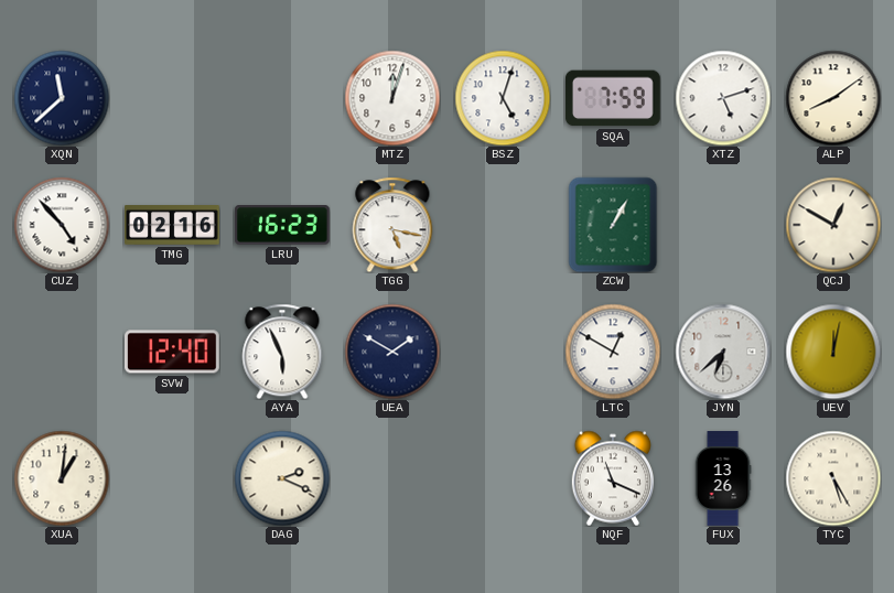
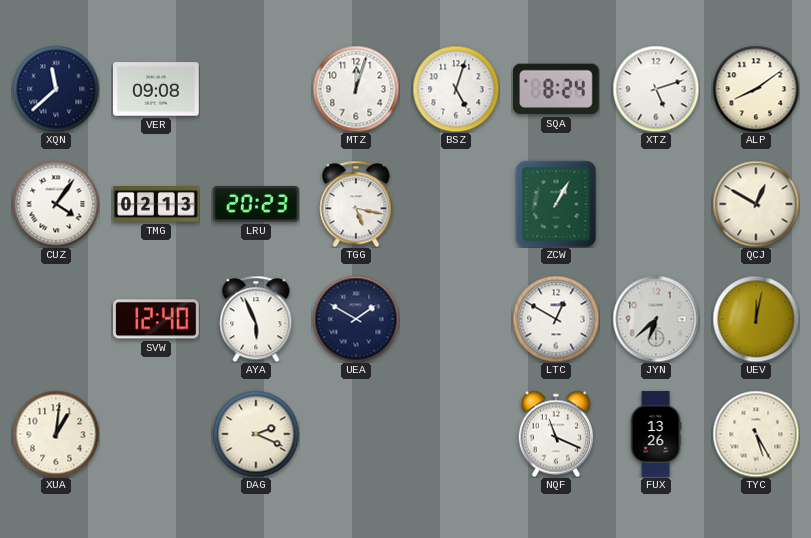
VER: none -> 09:08 (157, 89)
SQA: 7:59 -> 8:24 (557, 89)
CUZ: 4:53 -> 4:06 (56, 204)
TMG: 02:16 -> 02:13 (156, 205)
LRU: 16:23 -> 20:23 (256, 205)
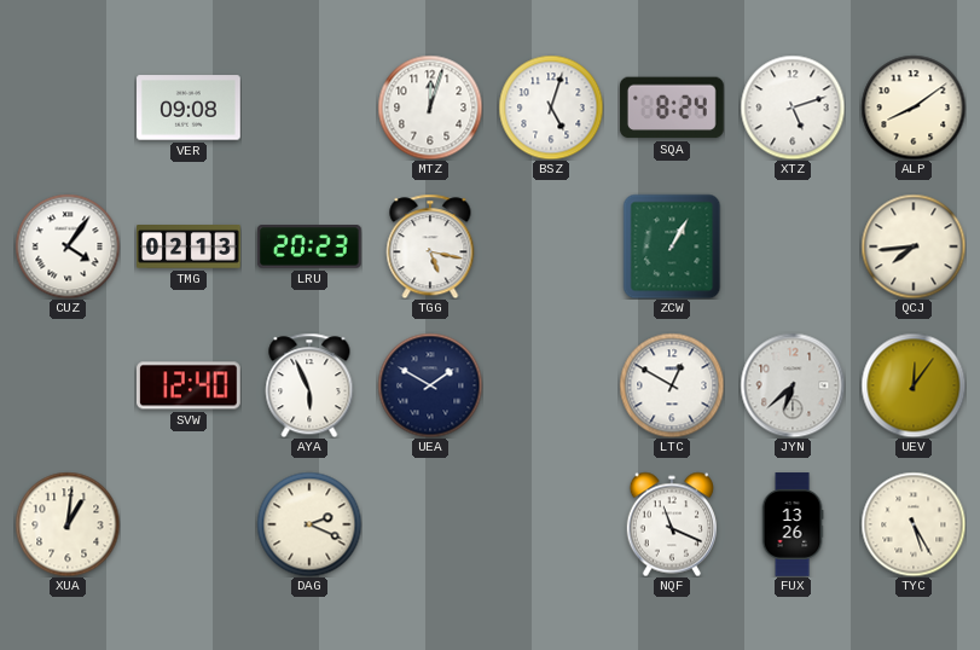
XQN: 11:38 -> none (56, 89)
QCJ: 12:50 -> 7:44 (914, 246)
UEV: 12:02 -> 12:06 (914, 385)
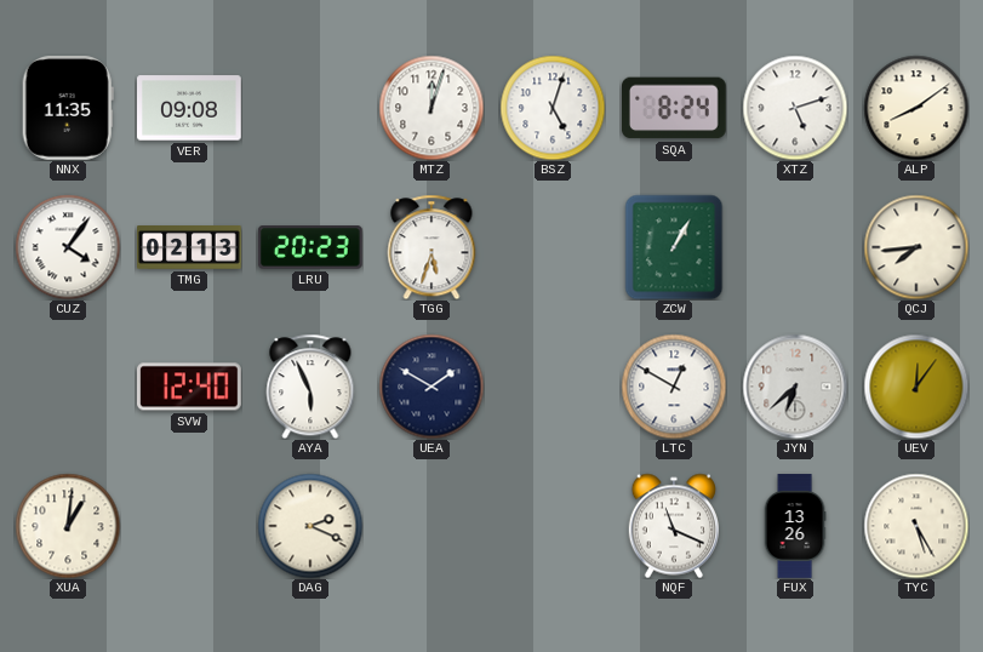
NNX: none -> 11:35 (68, 109)
TGG: 5:17 -> 5:33 (432, 247)
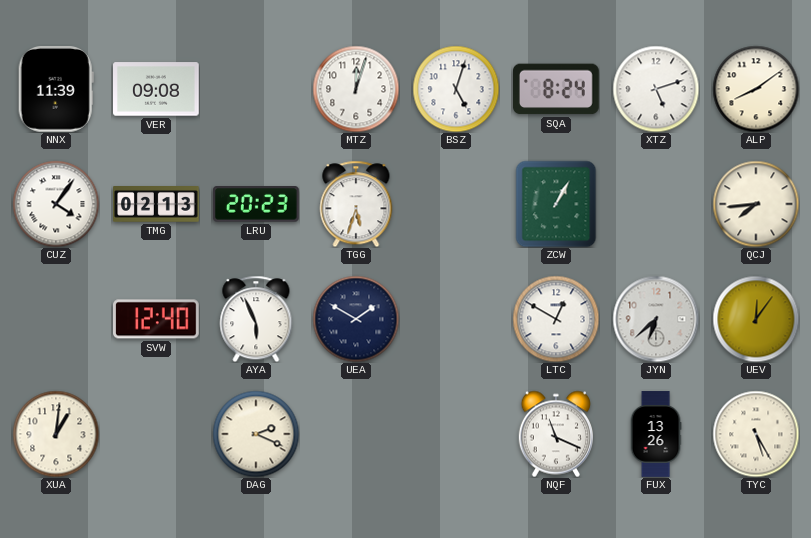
NNX: 11:35 -> 11:39 (56, 90)
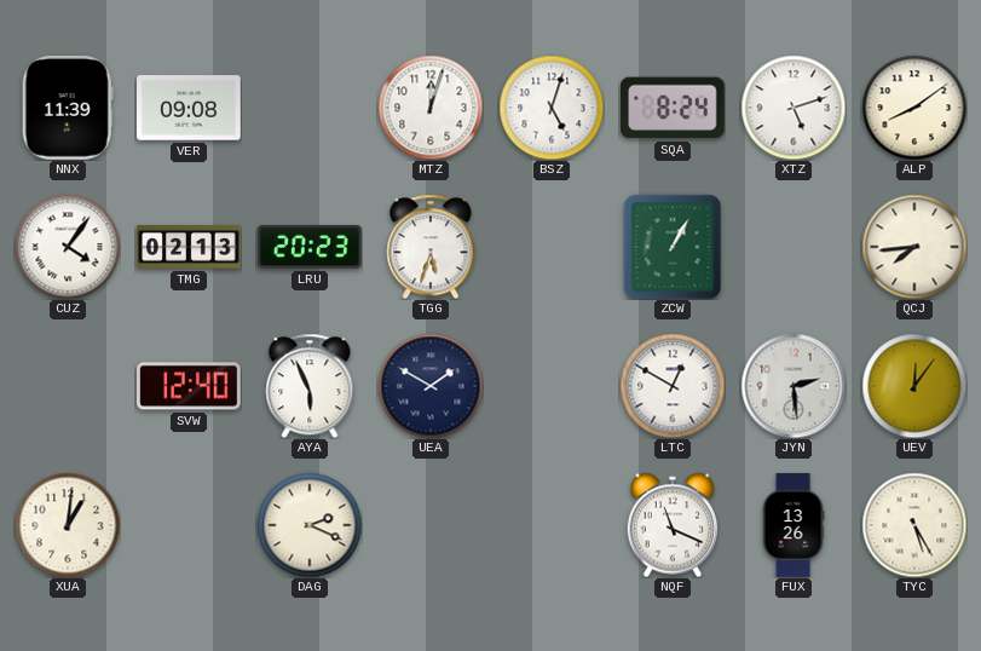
JYN: 6:38 -> 2:29 (794, 386)
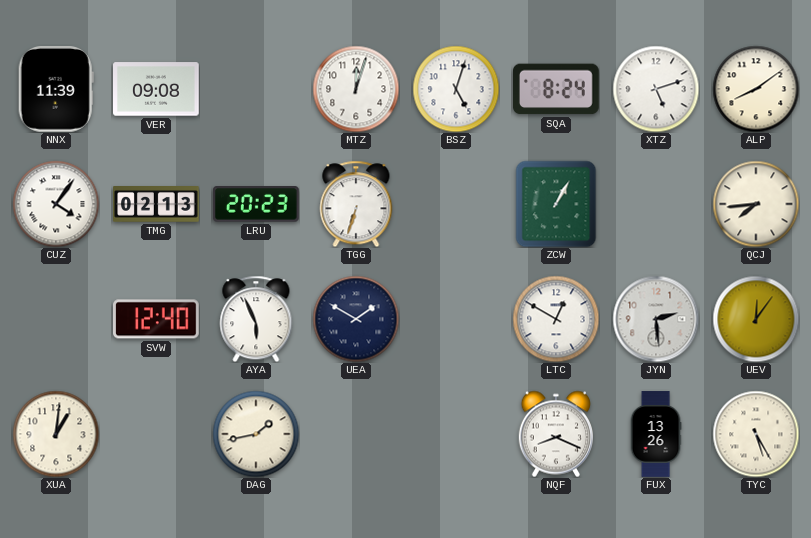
TGG: 5:33 -> 6:33 (356, 204)
DAG: 2:19 -> 1:43 (256, 434)
NQF: 11:19 -> 8:19 (555, 434)
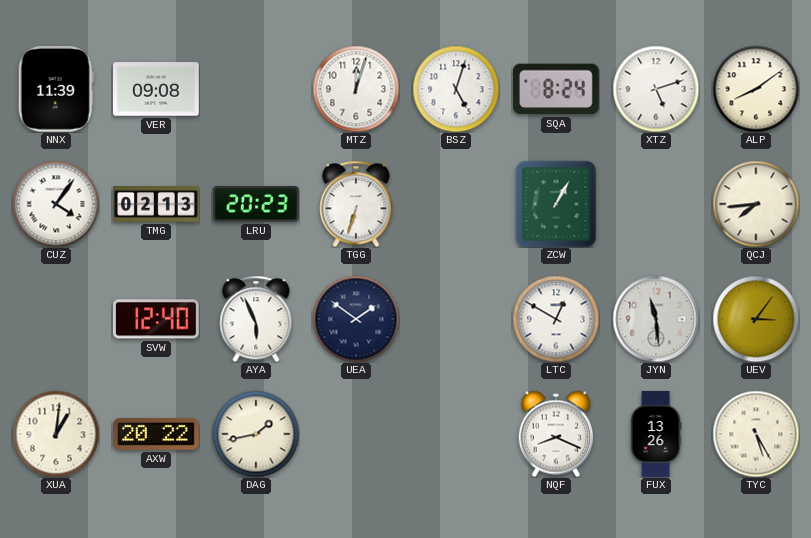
UEA: 1:50 -> 1:51 (356, 319)
JYN: 2:29 -> 11:29 (656, 319)
UEV: 12:06 -> 3:06 (756, 319)
AXW: none -> 20:22 (156, 434)
